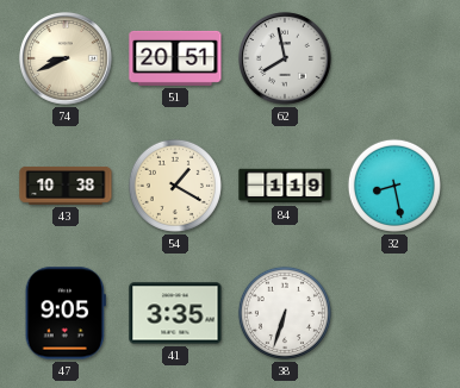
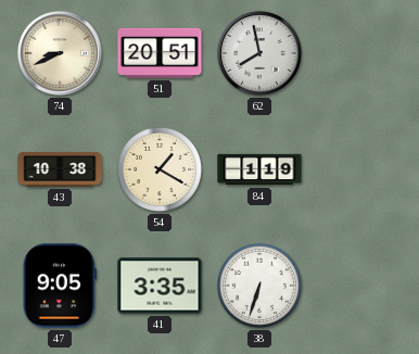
32: 8:28 -> none (394, 186)
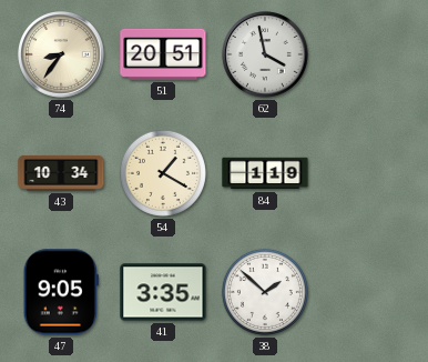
74: 8:41 -> 8:36 (62, 56)
62: 7:58 -> 3:58 (266, 56)
43: 10:38 -> 10:34 (61, 173)
38: 6:33 -> 1:52 (265, 292)
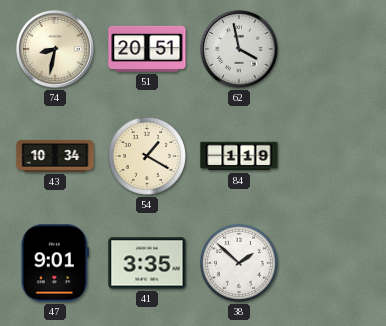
74: 8:36 -> 8:32 (56, 50)
47: 9:05 -> 9:01 (55, 263)
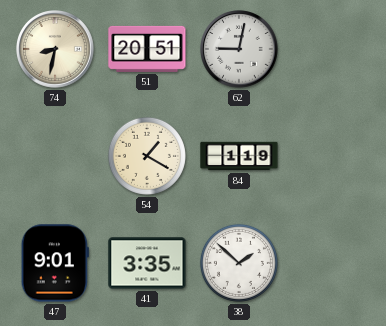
62: 3:58 -> 9:02 (240, 50)
43: 10:34 -> none (55, 156)
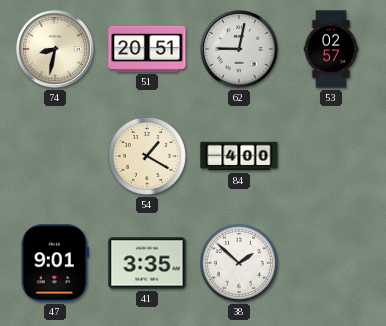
53: none -> 02:57 (331, 49)
84: 1:19 -> 4:00 (239, 156)
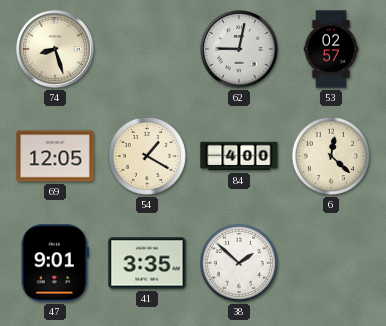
74: 8:32 -> 8:27 (56, 50)
51: 20:51 -> none (147, 49)
69: none -> 12:05 (55, 156)
6: none -> 12:22 (331, 156)
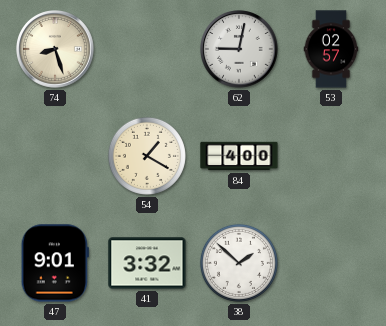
69: 12:05 -> none (55, 156)
6: 12:22 -> none (331, 156)
41: 3:35 -> 3:32 (147, 263)
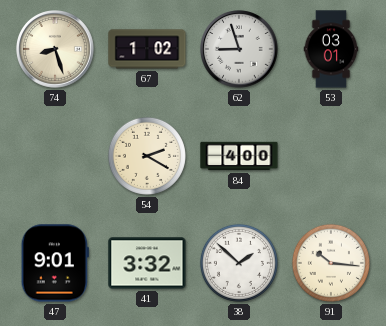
67: none -> 1:02 (147, 49)
62: 9:02 -> 8:57 (240, 50)
53: 02:57 -> 03:01 (331, 49)
54: 1:20 -> 2:20 (147, 156)
91: none -> 10:16 (331, 263)
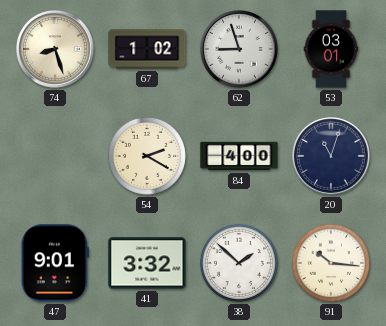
20: none -> 11:03 (332, 157)
